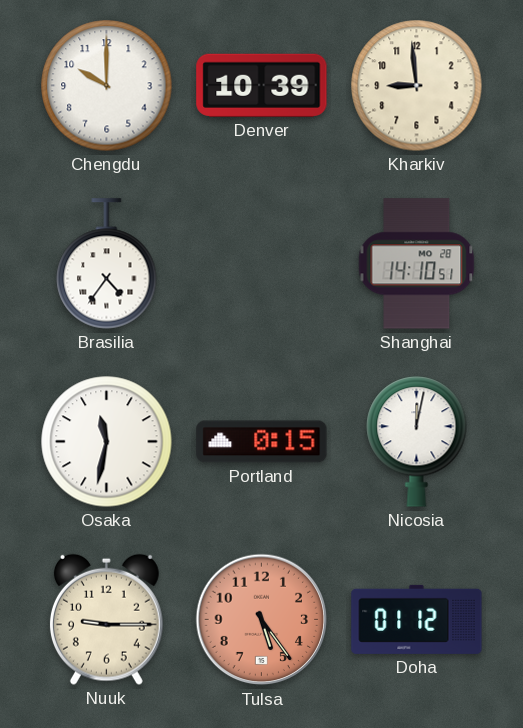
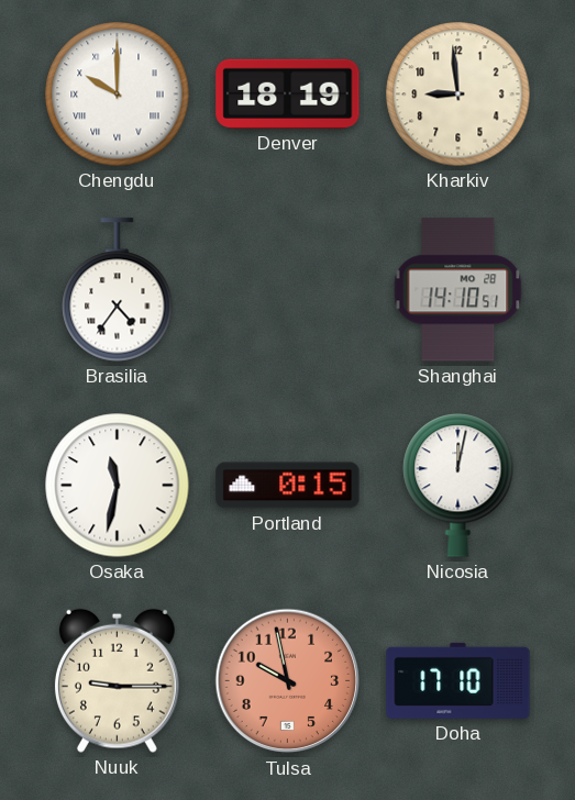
Chengdu numerals: Arabic -> Roman (118, 95)
Denver: 10:39 -> 18:19 (288, 93)
Tulsa: 5:24 -> 9:58 (288, 681)
Doha: 01:12 -> 17:10 (458, 680)
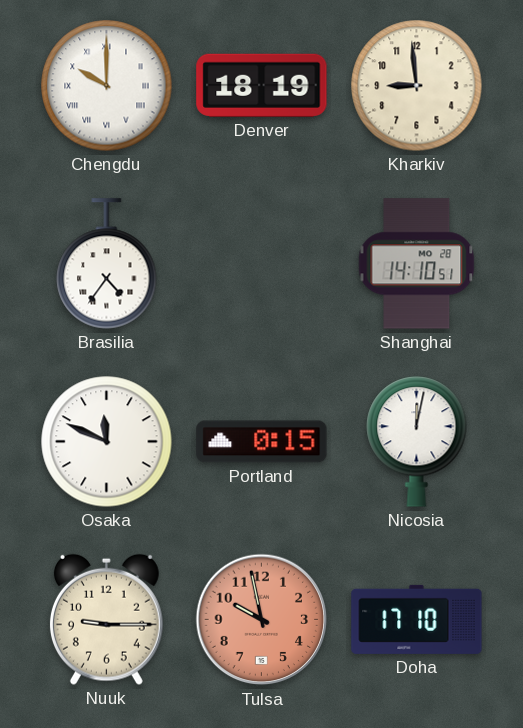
Osaka: 11:32 -> 11:49 (107, 442)
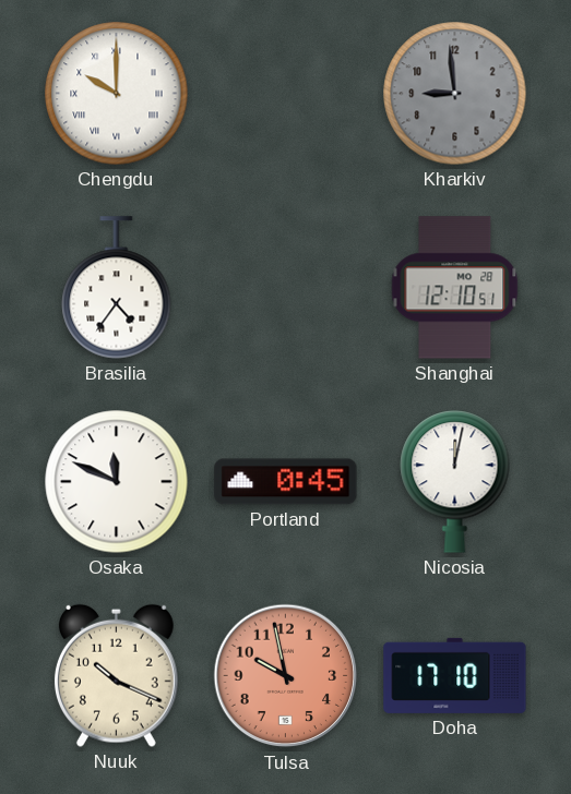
Denver: 18:19 -> none (262, 85)
Kharkiv dial: cream -> grey (455, 94)
Shanghai: 14:10 -> 12:10 (455, 288)
Portland: 0:15 -> 0:45 (286, 482)
Nuuk: 9:15 -> 10:19 (116, 675)
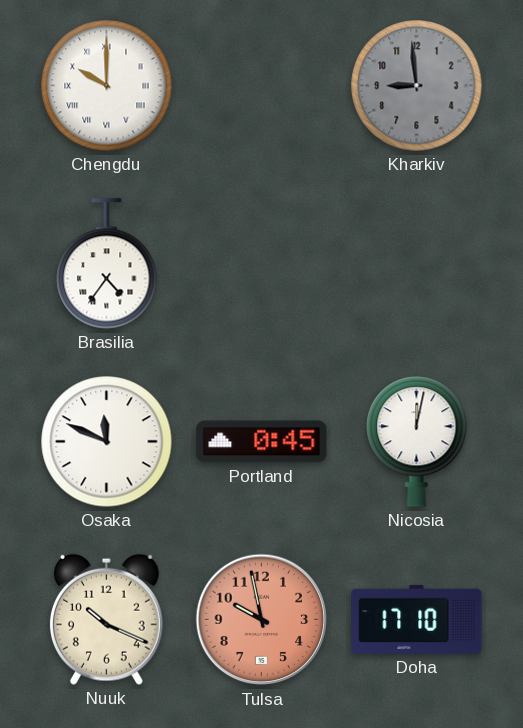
Shanghai: 12:10 -> none (455, 288)
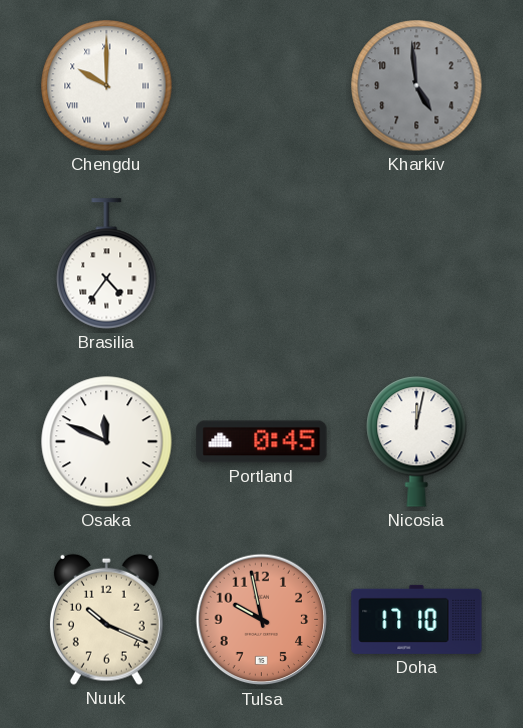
Kharkiv: 8:59 -> 4:59 (417, 86)
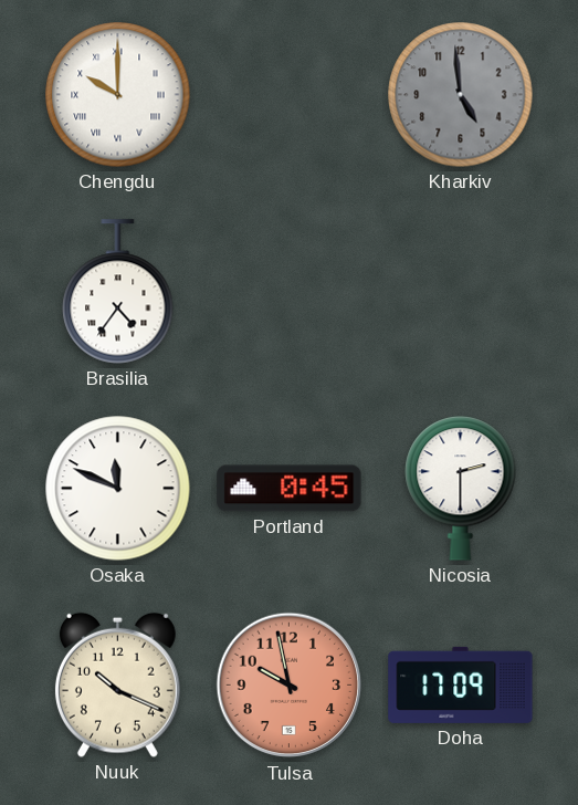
Nicosia: 12:02 -> 2:30 (461, 489)
Doha: 17:10 -> 17:09 (461, 684)
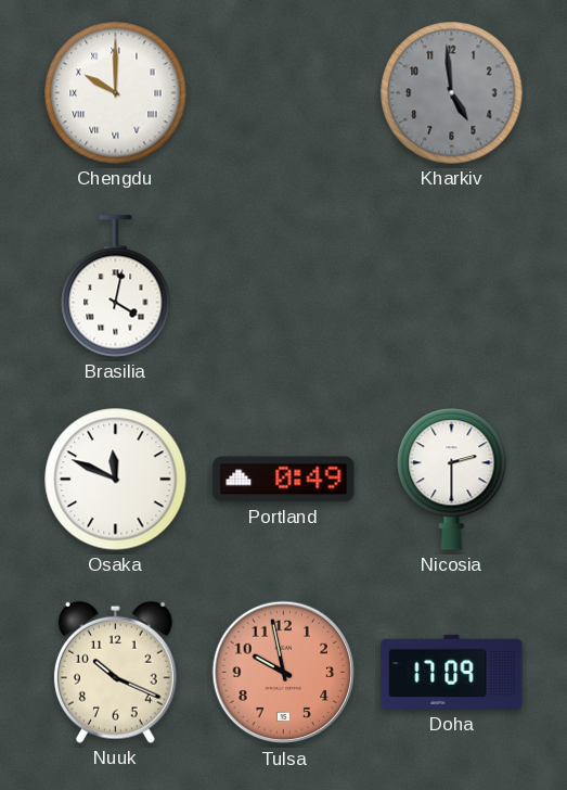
Brasilia: 4:36 -> 4:02 (116, 286)
Portland: 0:45 -> 0:49 (284, 480)
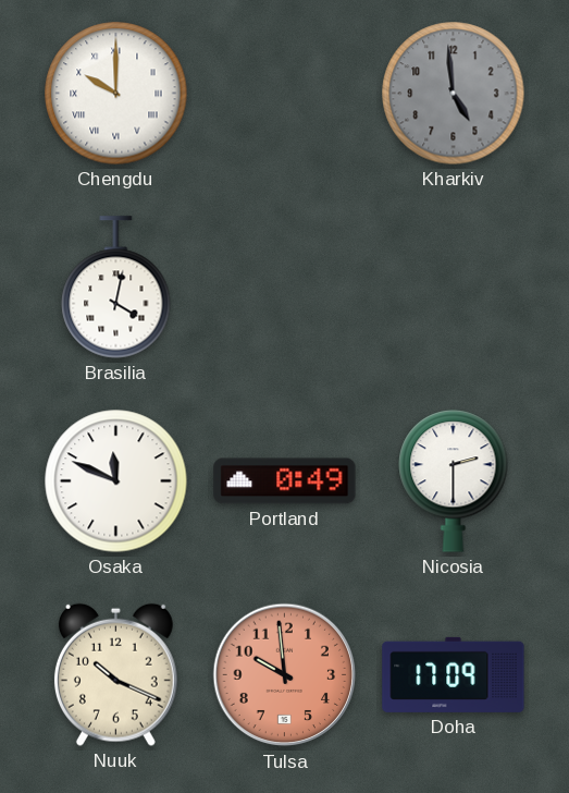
Tulsa: 9:58 -> 9:59 (285, 675)
